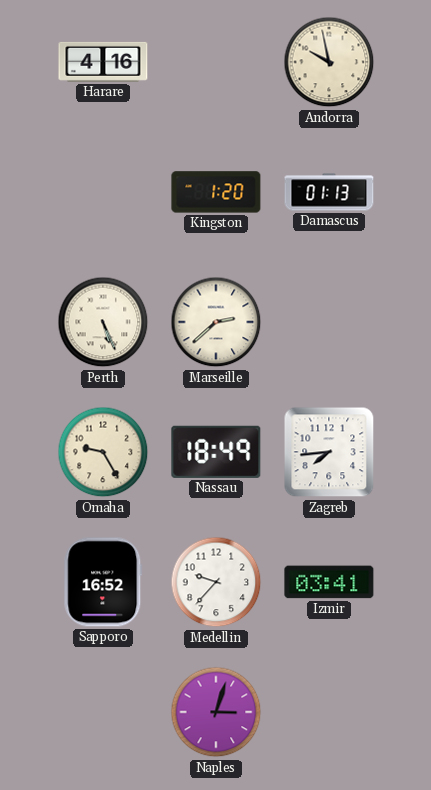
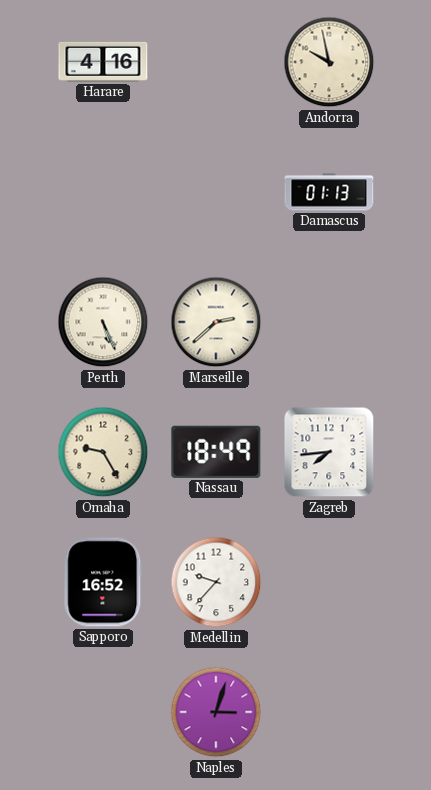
Kingston: 1:20 -> none (216, 192)
Izmir: 03:41 -> none (329, 582)
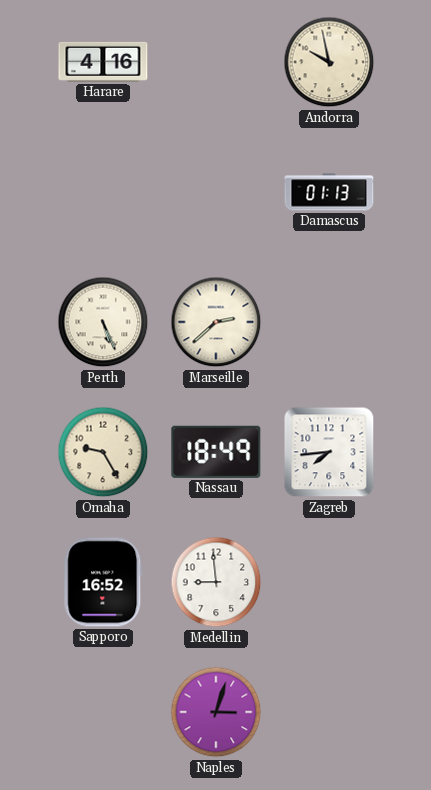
Medellin: 9:37 -> 8:59 (216, 582)
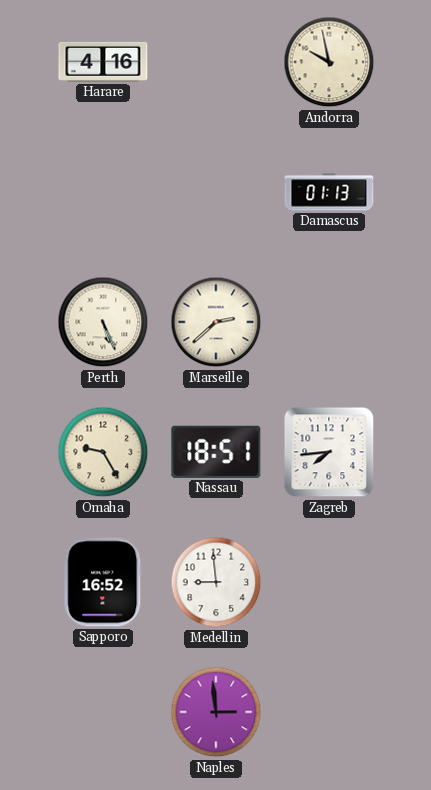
Nassau: 18:49 -> 18:51 (216, 452)
Naples: 3:03 -> 2:59 (216, 712)
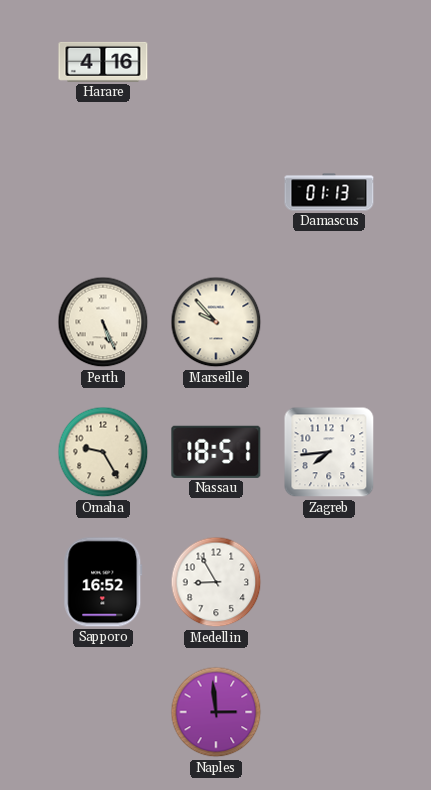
Andorra: 9:58 -> none (329, 62)
Marseille: 2:38 -> 9:53 (216, 322)
Medellin: 8:59 -> 8:55 (216, 582)
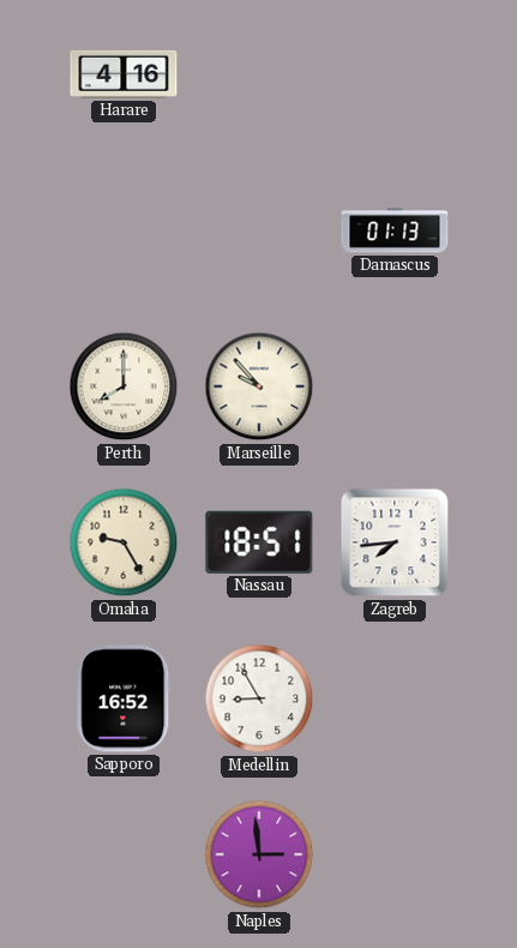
Perth: 5:26 -> 8:00 (124, 386)
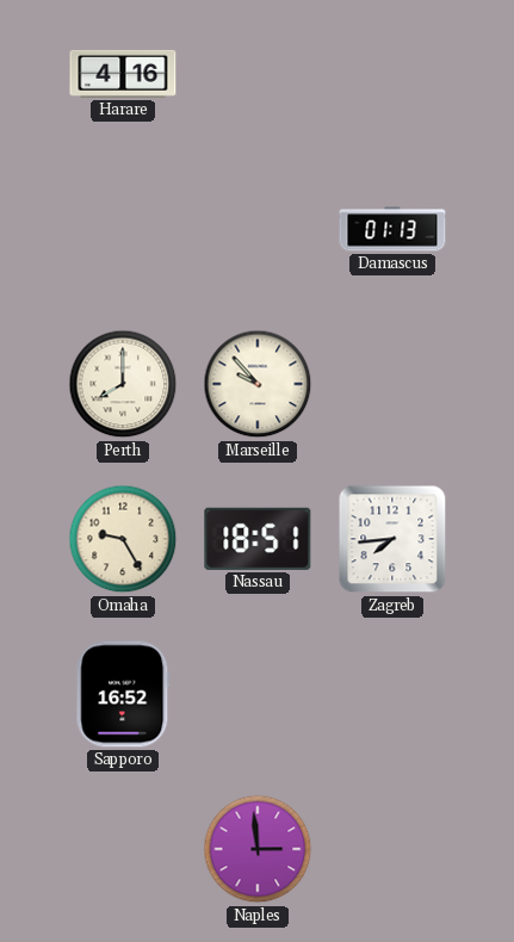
Medellin: 8:55 -> none (259, 698)
